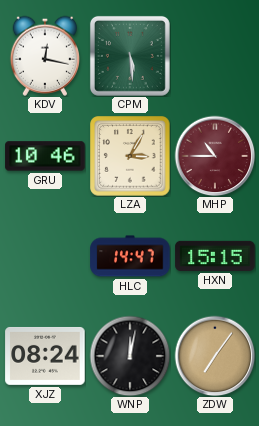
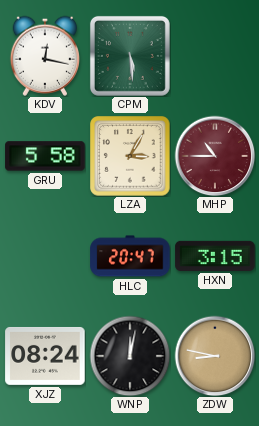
GRU: 10:46 -> 5:58 (45, 156)
HLC: 14:47 -> 20:47 (130, 256)
HXN: 15:15 -> 3:15 (215, 256)
ZDW: 7:06 -> 8:47 (215, 356)
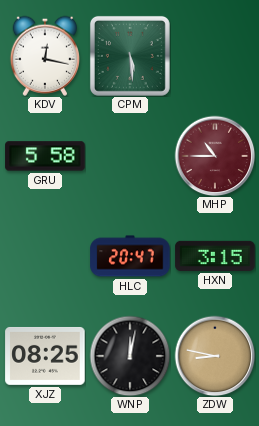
LZA: 3:05 -> none (130, 156)
XJZ: 08:24 -> 08:25 (45, 356)
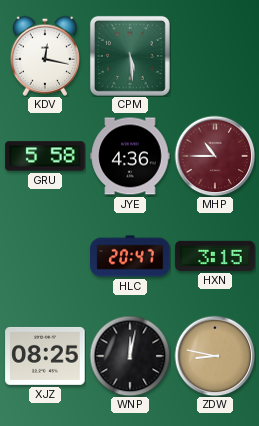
JYE: none -> 4:36 (130, 156)
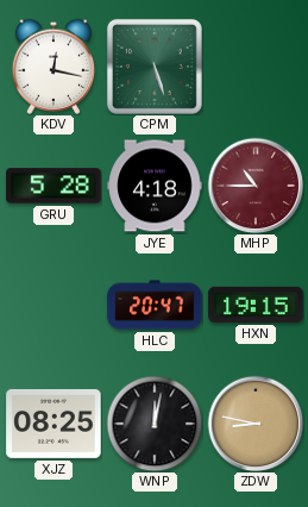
CPM: 5:29 -> 5:27 (155, 67)
GRU: 5:58 -> 5:28 (54, 186)
JYE: 4:36 -> 4:18 (155, 186)
HXN: 3:15 -> 19:15 (256, 305)
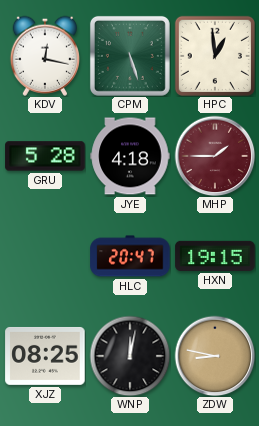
HPC: none -> 12:59 (215, 56)
MHP: 10:45 -> 1:45 (215, 156)
